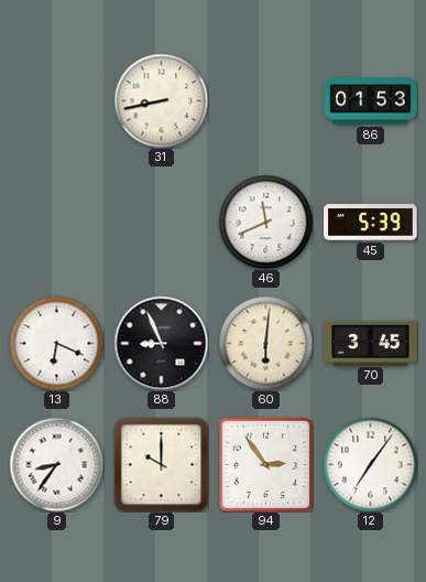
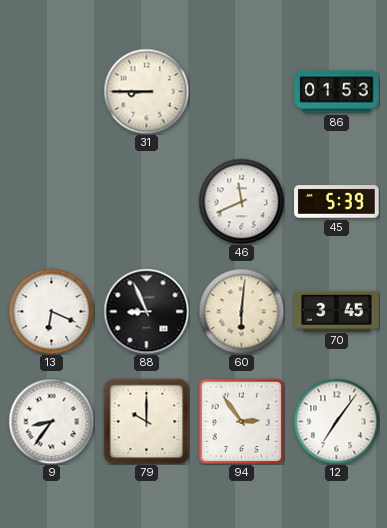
31: 8:43 -> 8:45 (146, 91)
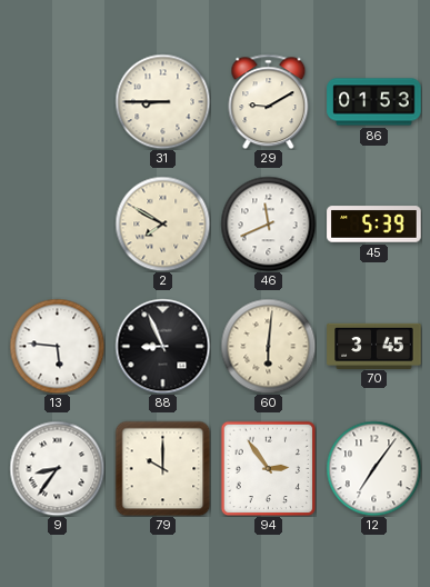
29: none -> 9:10 (269, 101)
2: none -> 7:50 (162, 223)
13: 6:19 -> 5:46 (57, 346)
